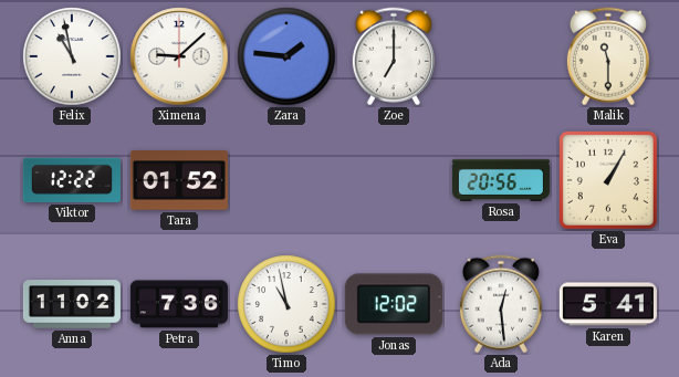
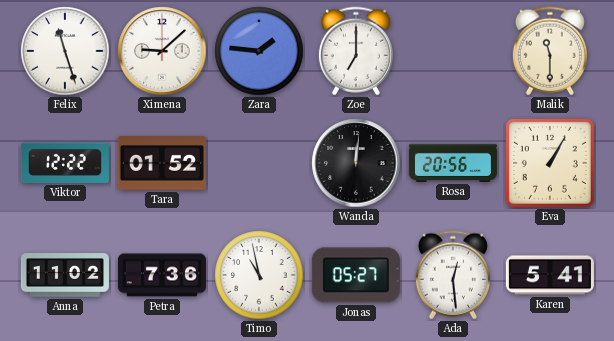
Felix: 10:58 -> 11:27 (65, 51)
Wanda: none -> 12:01 (356, 163)
Jonas: 12:02 -> 05:27 (356, 275)
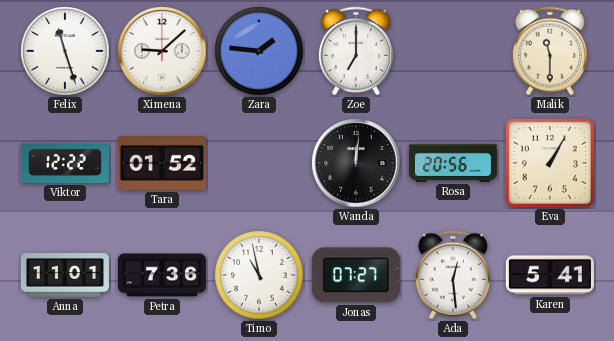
Anna: 11:02 -> 11:01 (65, 275)
Jonas: 05:27 -> 07:27 (356, 275)
